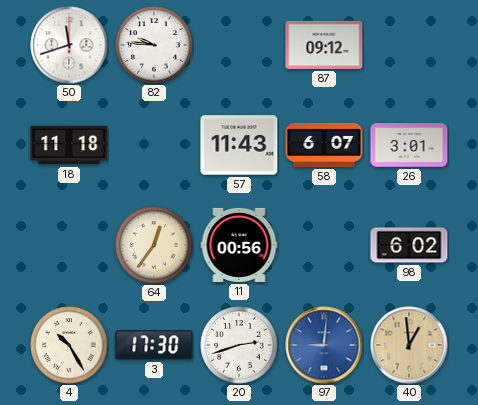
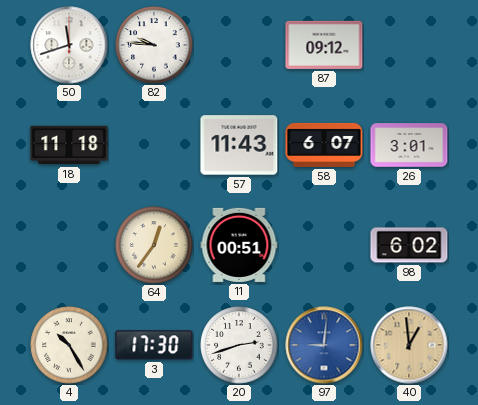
11: 00:56 -> 00:51 (239, 245)
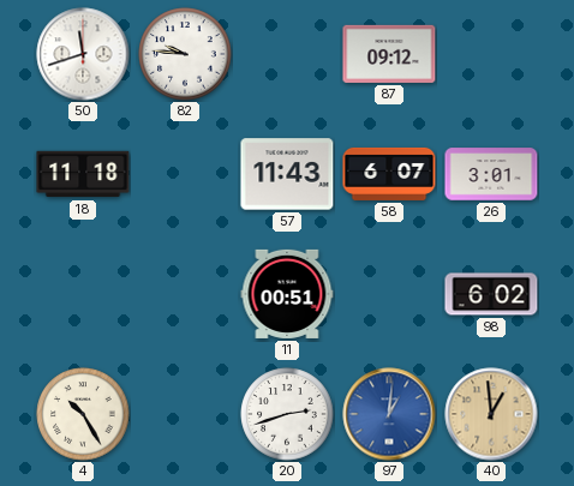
64: 12:36 -> none (154, 245)
3: 17:30 -> none (154, 345)
97: 9:01 -> 1:01 (389, 414)
